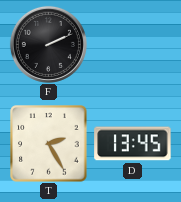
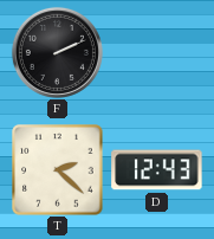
T: 2:25 -> 2:22 (58, 170)
D: 13:45 -> 12:43 (157, 170)
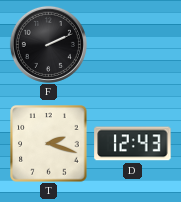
T: 2:22 -> 2:18 (49, 144)
